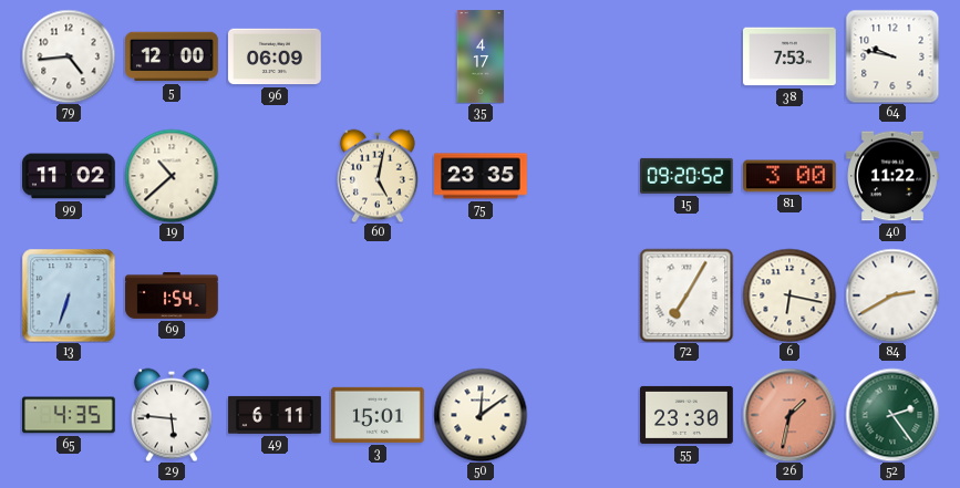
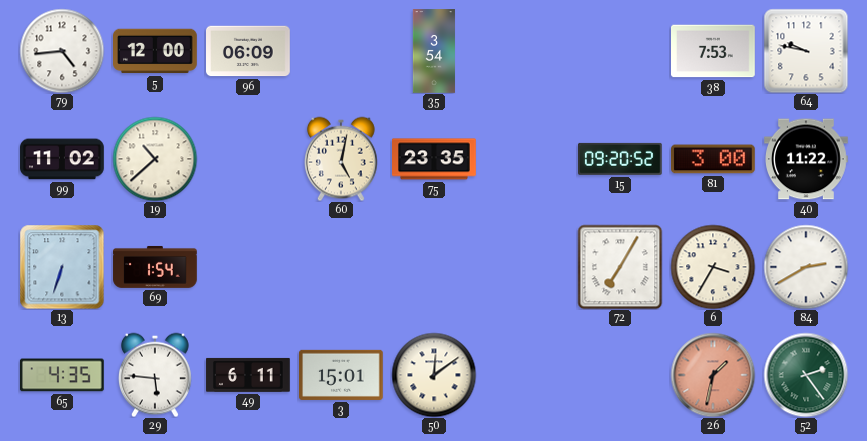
35: 4:17 -> 3:54 (433, 51)
6: 6:17 -> 3:35 (713, 267)
55: 23:30 -> none (688, 415)
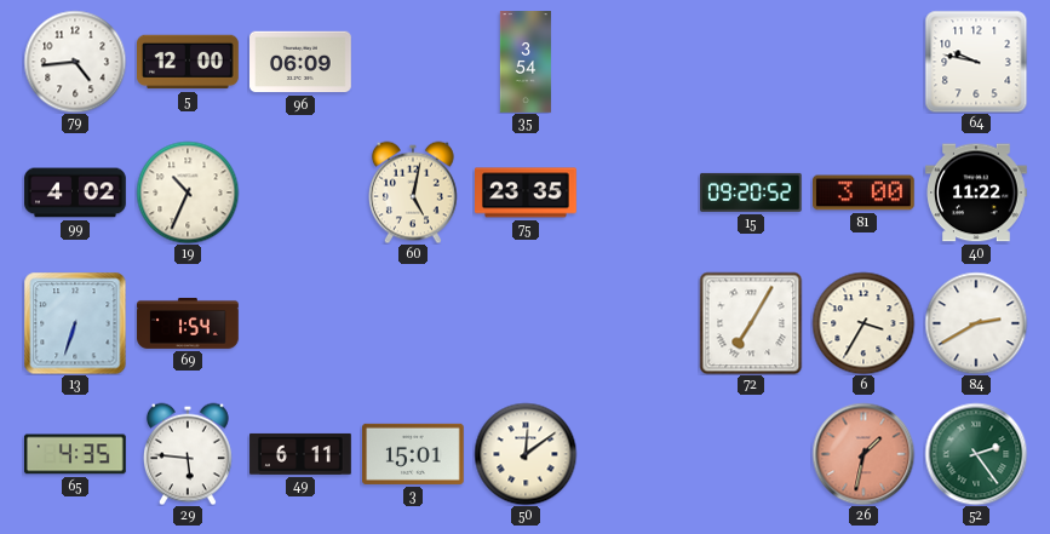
38: 7:53 -> none (714, 51)
99: 11:02 -> 4:02 (75, 193)
19: 10:38 -> 10:34 (188, 193)
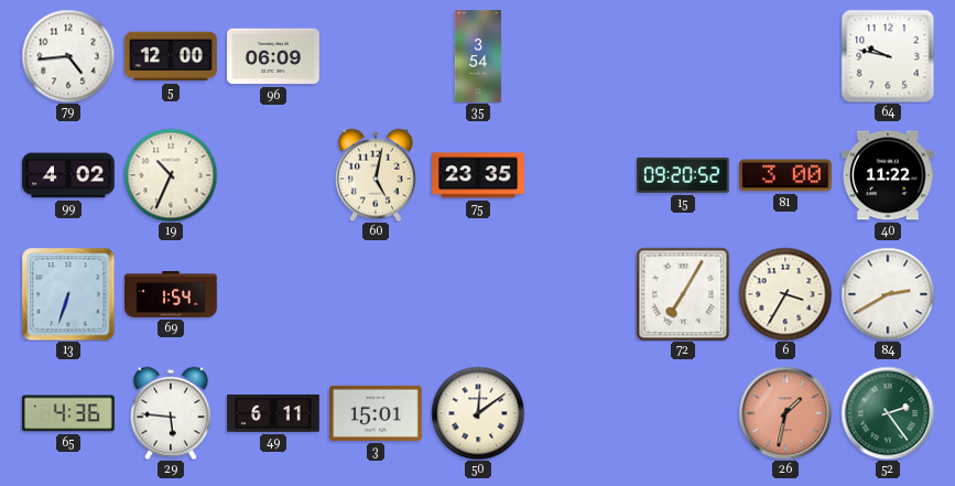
65: 4:35 -> 4:36 (68, 413)
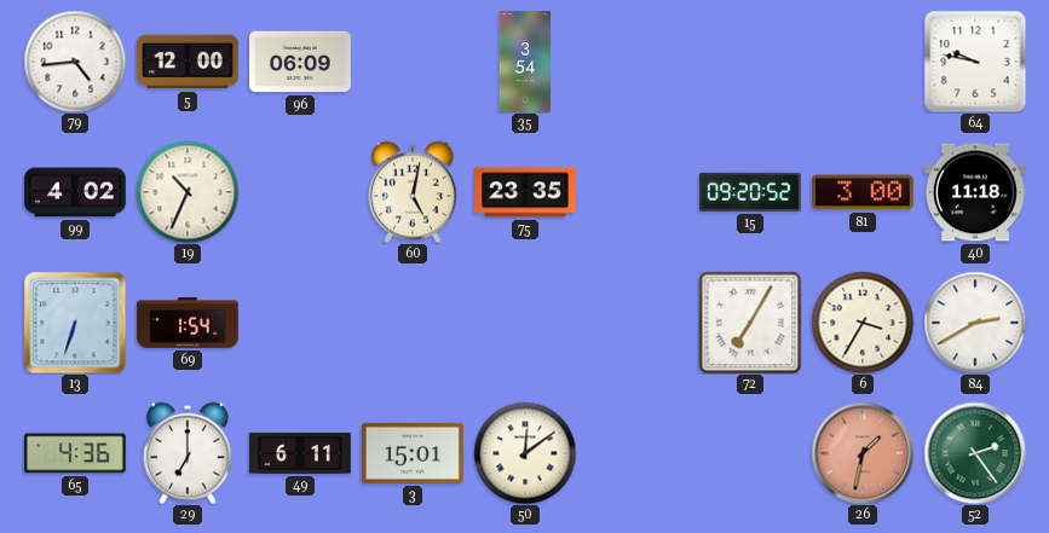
40: 11:22 -> 11:18 (976, 192)
29: 5:46 -> 7:00 (189, 453)
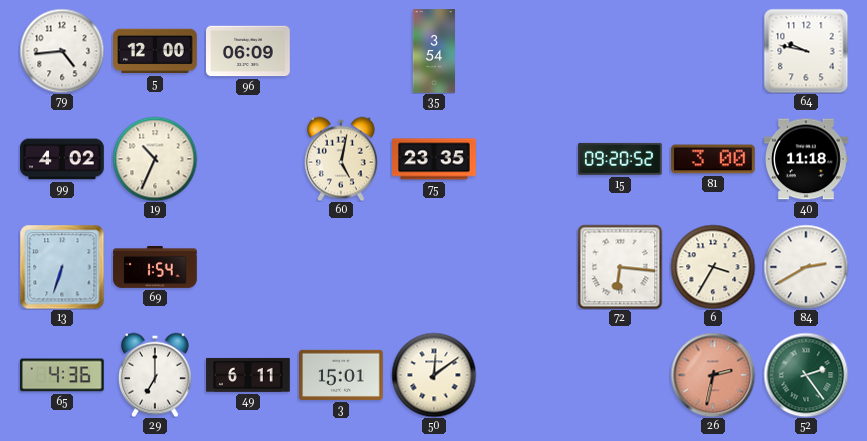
72: 7:05 -> 6:16 (620, 267)
26: 1:32 -> 2:32 (713, 375)
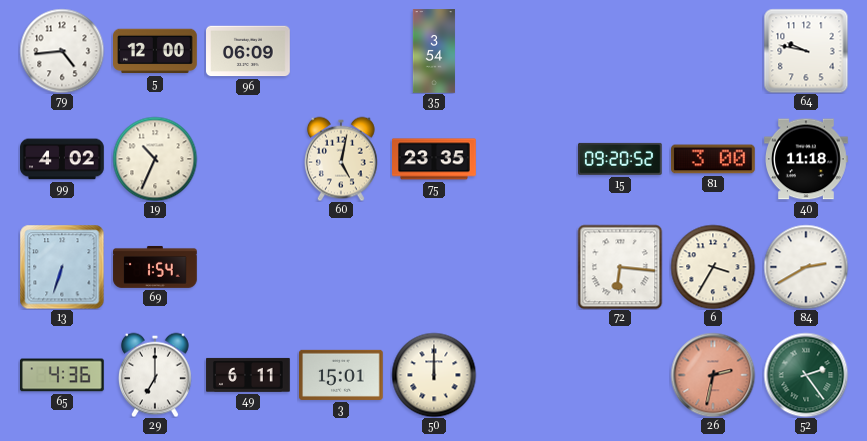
50: 12:09 -> 12:00 (434, 375)
